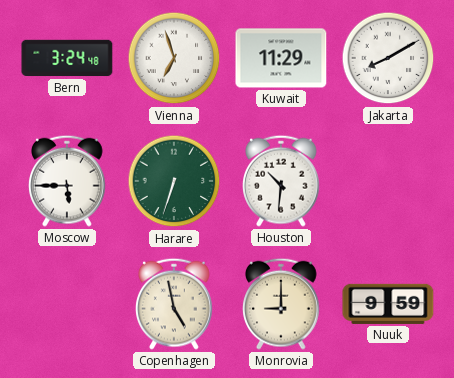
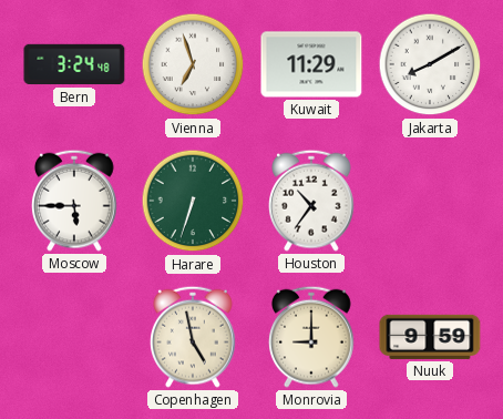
Houston: 10:31 -> 10:36 (312, 201)
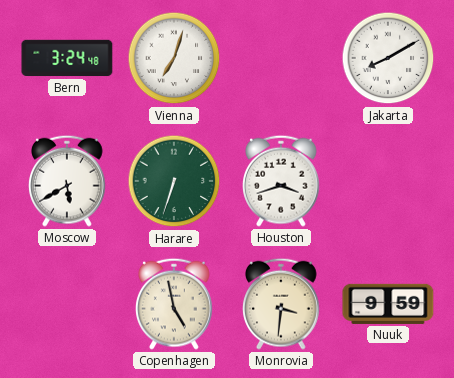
Vienna: 6:57 -> 7:03 (174, 58)
Kuwait: 11:29 -> none (311, 64)
Moscow: 5:45 -> 5:40 (68, 181)
Houston: 10:36 -> 3:42 (282, 181)
Monrovia: 9:00 -> 3:31 (282, 304)
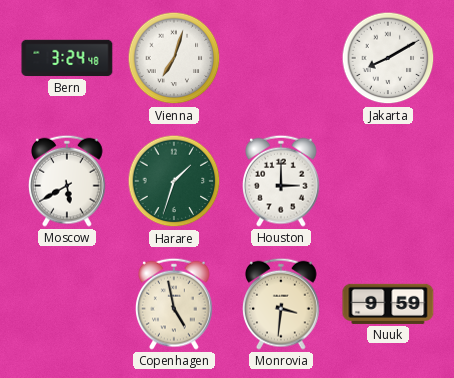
Harare: 6:33 -> 1:33 (174, 181)
Houston: 3:42 -> 3:00 (282, 181)
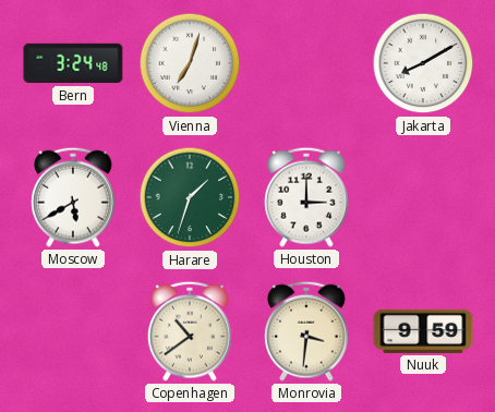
Copenhagen: 4:58 -> 10:39 (191, 331)
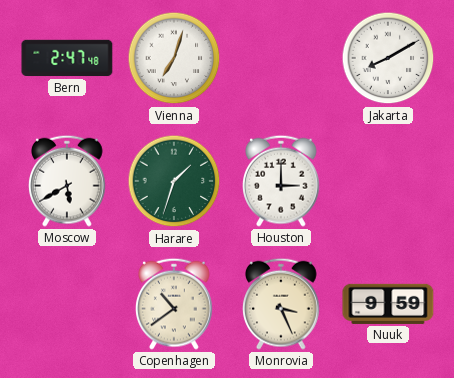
Bern: 3:24 -> 2:47 (67, 58)
Monrovia: 3:31 -> 3:26 (282, 304)
